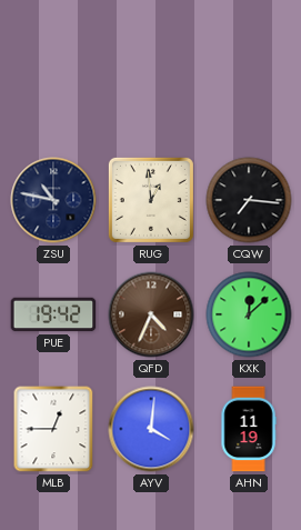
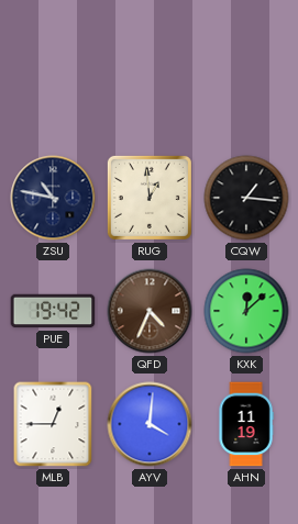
CQW: 7:16 -> 1:16 (246, 198)
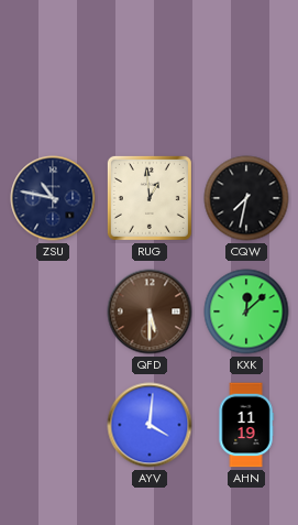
CQW: 1:16 -> 7:32 (246, 198)
PUE: 19:42 -> none (53, 311)
QFD: 4:34 -> 5:30 (150, 311)
MLB: 12:45 -> none (53, 424)
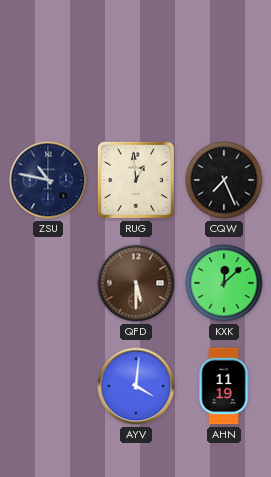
CQW: 7:32 -> 7:26 (224, 180)
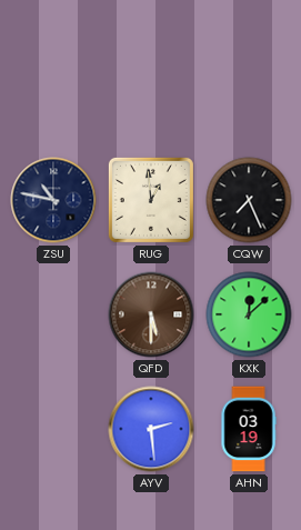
AYV: 4:01 -> 2:29 (151, 429)
AHN: 11:19 -> 03:19 (249, 429)
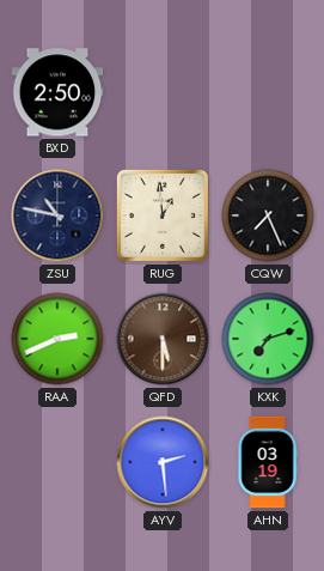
BXD: none -> 2:50 (57, 92)
RAA: none -> 2:41 (57, 339)
KXK: 12:08 -> 7:12 (268, 339)
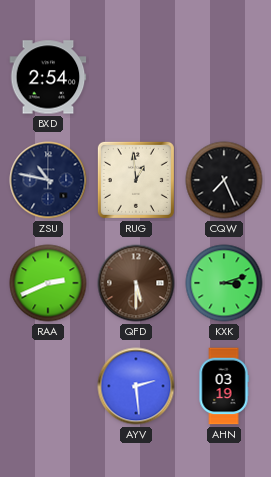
BXD: 2:50 -> 2:54 (48, 77)
KXK: 7:12 -> 3:12 (224, 283)
